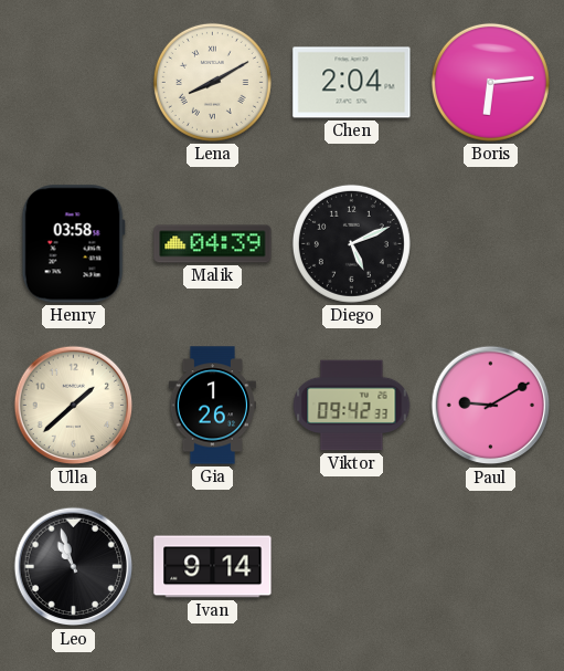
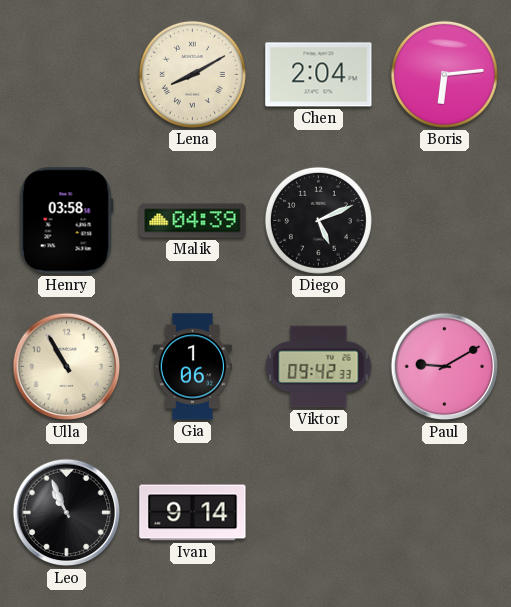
Ulla: 1:38 -> 10:55 (67, 367)
Gia: 1:26 -> 1:06 (192, 367)
Leo: 10:57 -> 10:56 (67, 513)
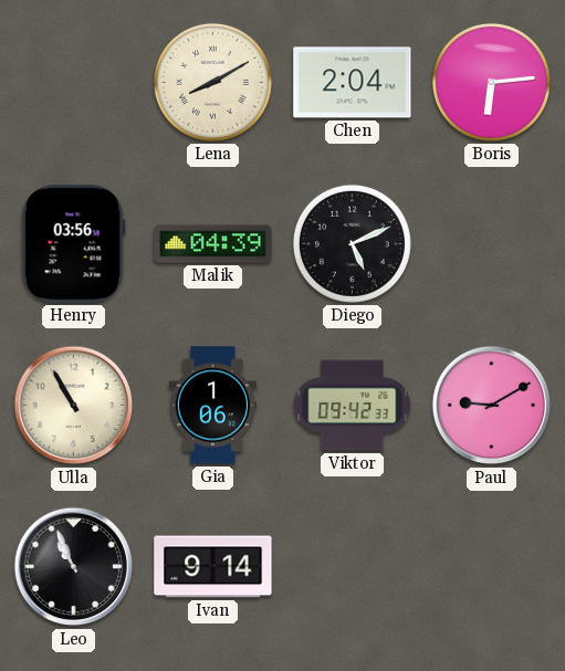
Henry: 03:58 -> 03:56 (73, 244)
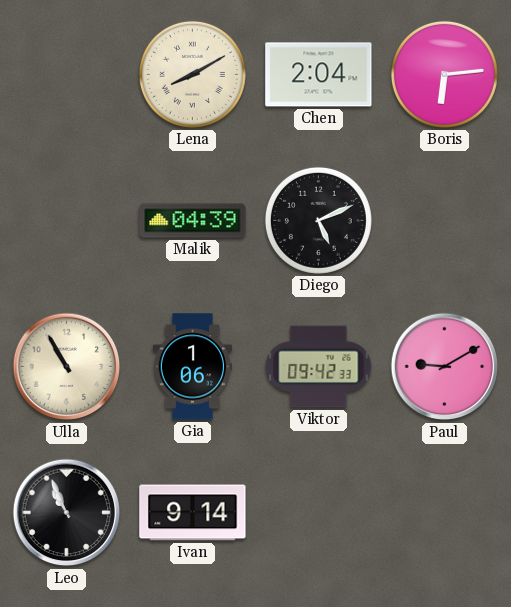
Henry: 03:56 -> none (73, 244)
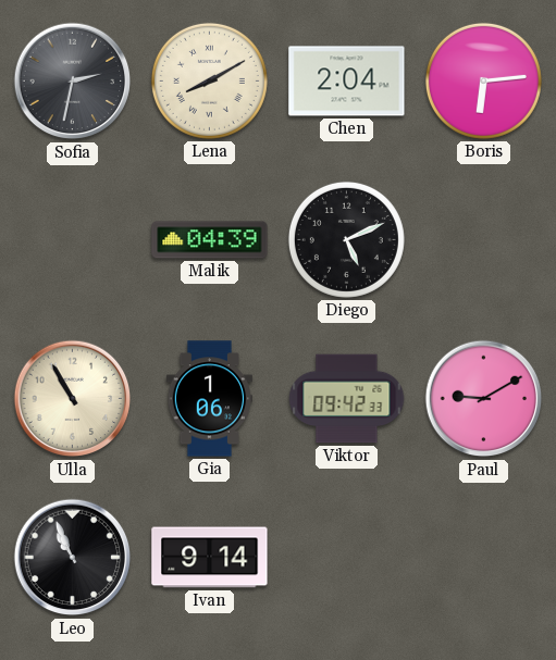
Sofia: none -> 2:32 (73, 82)
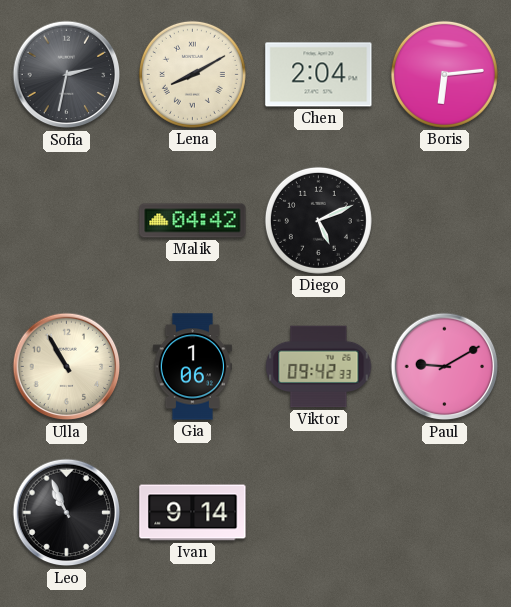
Malik: 04:39 -> 04:42 (193, 221)
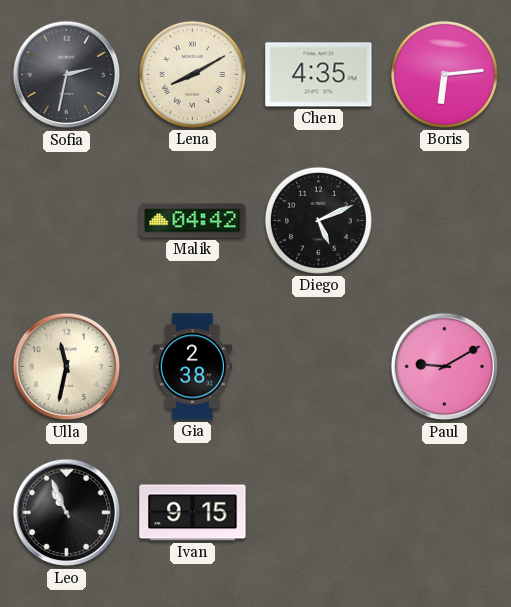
Chen: 2:04 -> 4:35 (319, 75)
Ulla: 10:55 -> 11:32 (67, 367)
Gia: 1:06 -> 2:38 (192, 367)
Viktor: 09:42 -> none (319, 367)
Ivan: 9:14 -> 9:15 (193, 513)
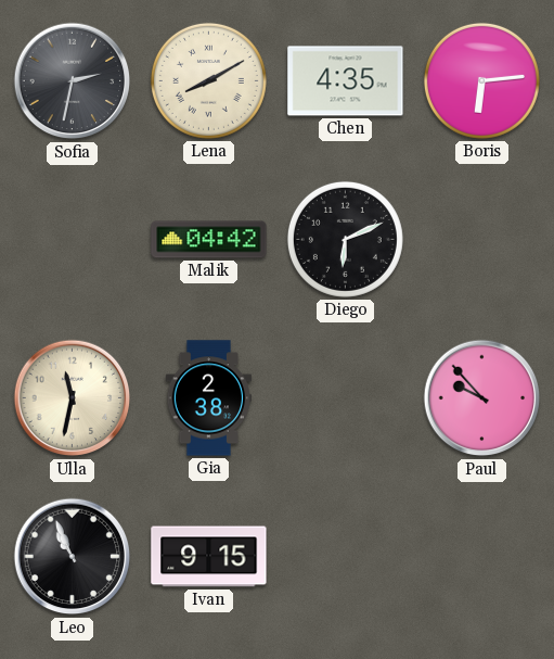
Diego: 5:11 -> 6:11 (345, 239)
Paul: 9:10 -> 9:53 (482, 398)
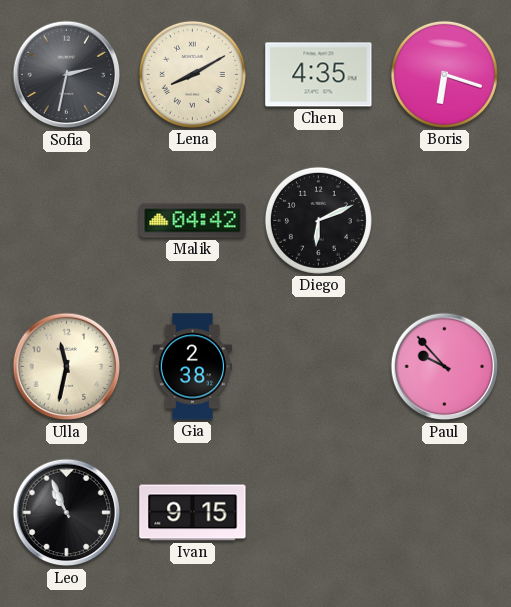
Boris: 6:14 -> 6:18 (444, 74)
